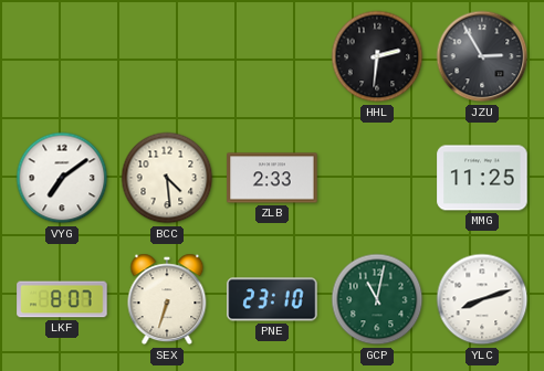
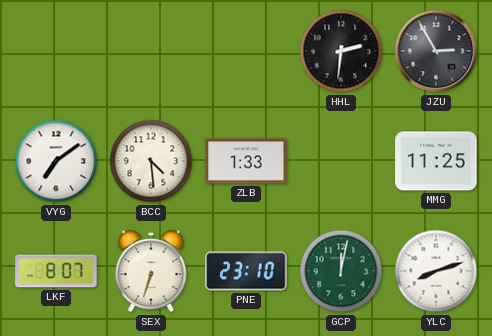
ZLB: 2:33 -> 1:33 (246, 161)
GCP: 11:02 -> 12:02 (341, 271)
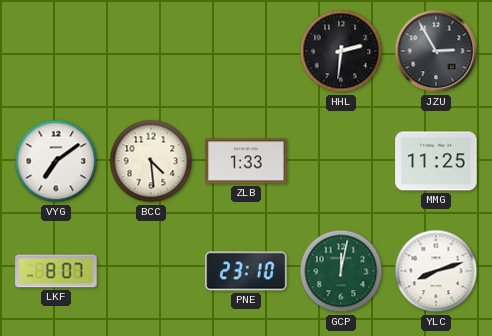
SEX: 6:33 -> none (151, 271)
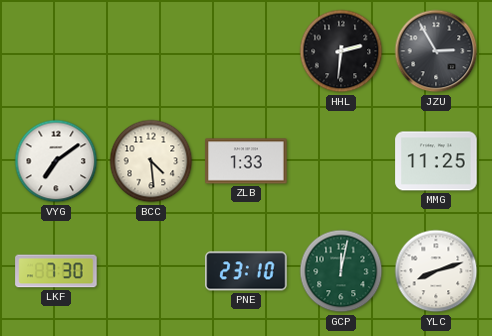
LKF: 8:07 -> 7:30 (56, 271)
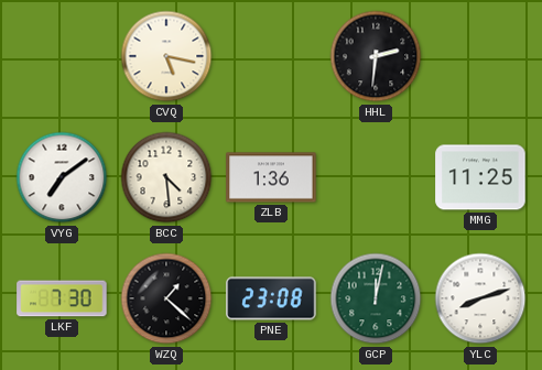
CVQ: none -> 5:17 (166, 56)
JZU: 2:55 -> none (436, 51)
ZLB: 1:33 -> 1:36 (271, 177)
WZQ: none -> 1:22 (166, 298)
PNE: 23:10 -> 23:08 (271, 298)
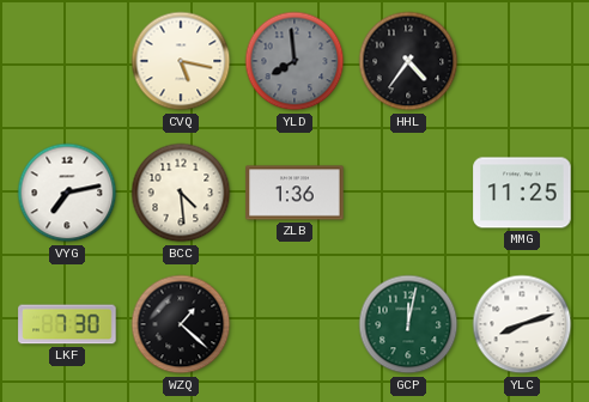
YLD: none -> 7:59 (294, 61)
HHL: 2:31 -> 4:36 (408, 61)
VYG: 7:09 -> 7:13 (67, 193)
PNE: 23:08 -> none (271, 298)
